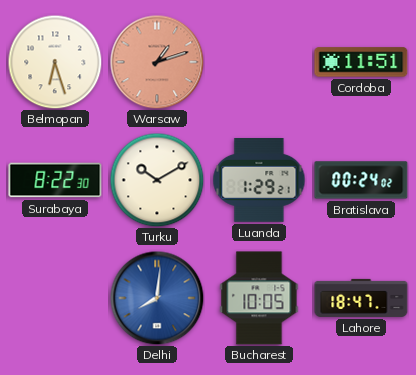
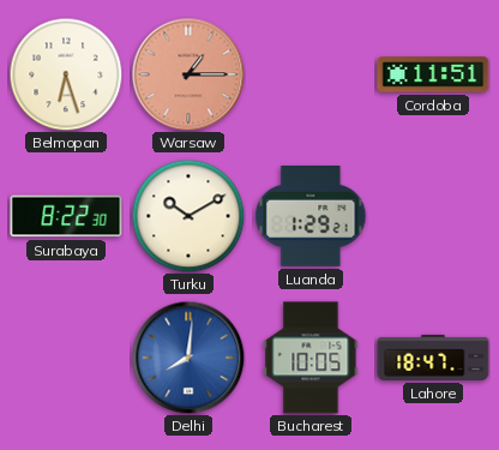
Warsaw: 1:12 -> 1:15 (188, 74)
Bratislava: 00:24 -> none (361, 180)
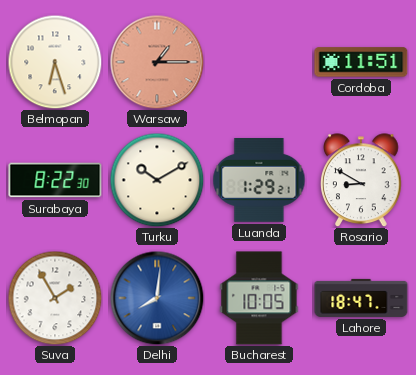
Rosario: none -> 8:50 (362, 180)
Suva: none -> 1:55 (55, 298)
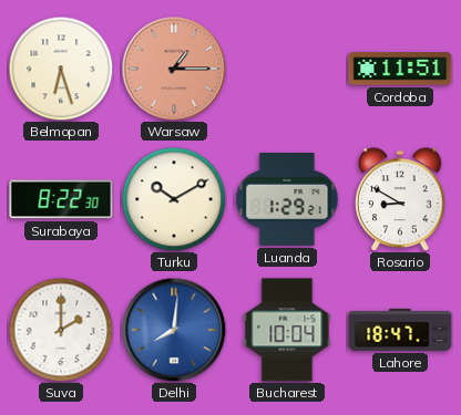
Suva: 1:55 -> 2:00 (61, 330)
Bucharest: 10:05 -> 10:04 (287, 330)
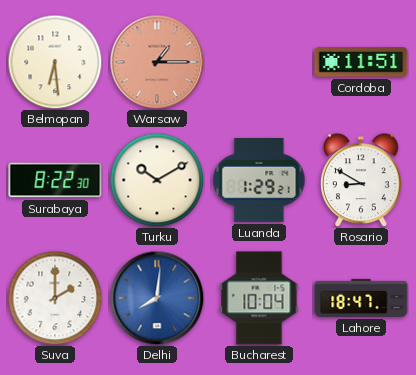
Belmopan: 6:27 -> 6:29 (55, 62)
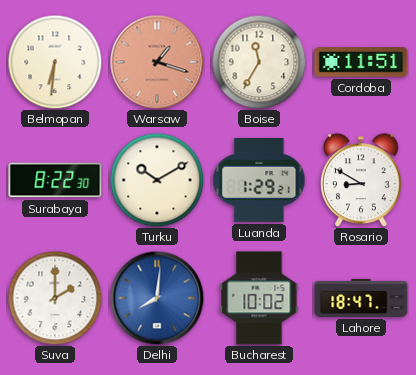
Belmopan: 6:29 -> 6:31 (55, 62)
Warsaw: 1:15 -> 1:18 (157, 62)
Boise: none -> 11:35 (259, 62)
Bucharest: 10:04 -> 10:02 (259, 298)
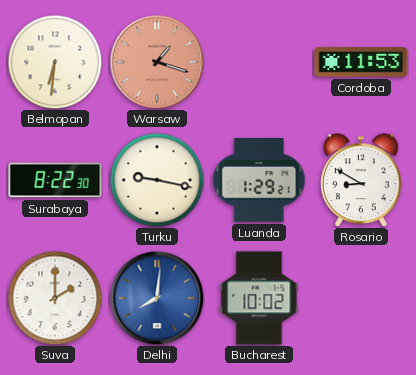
Boise: 11:35 -> none (259, 62)
Cordoba: 11:51 -> 11:53 (361, 62)
Turku: 10:10 -> 9:17 (157, 180)
Lahore: 18:47 -> none (361, 298)
